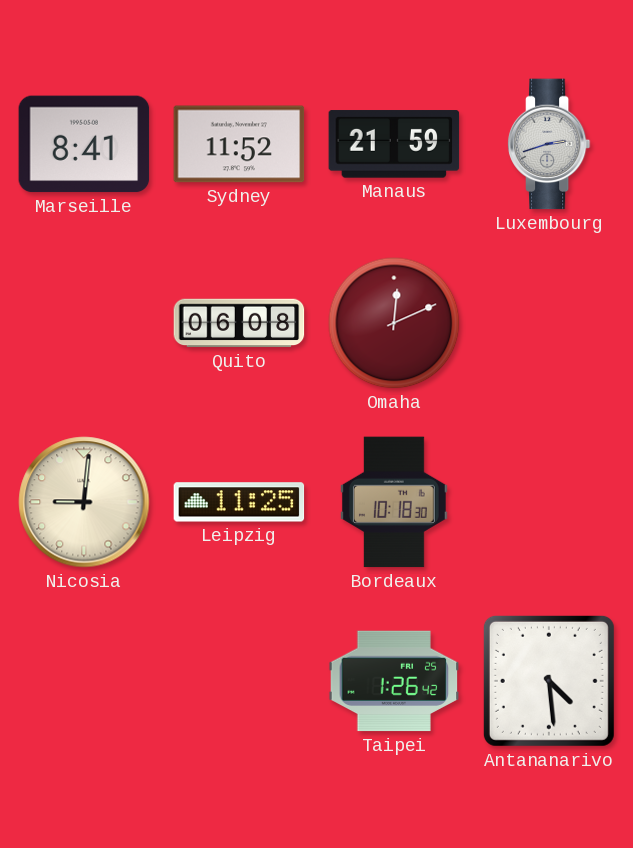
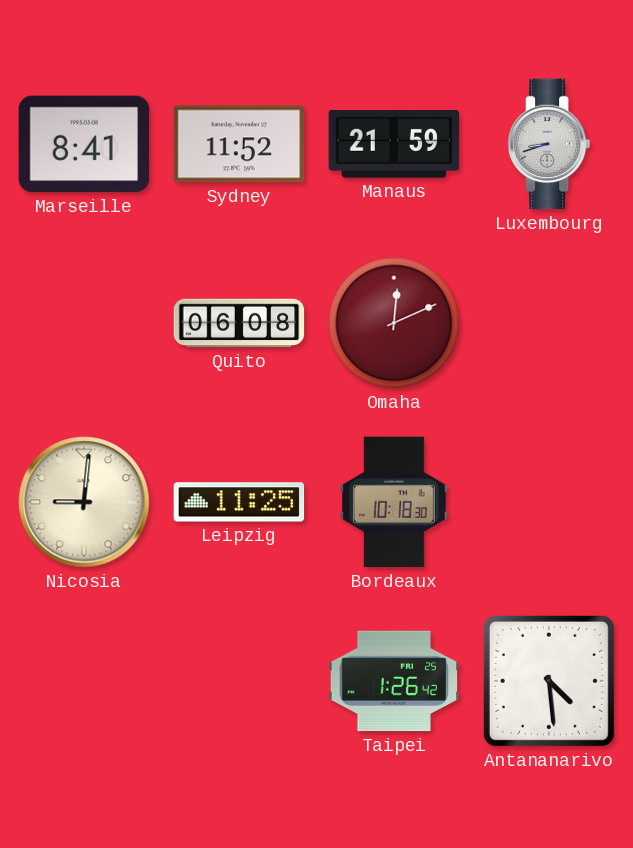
Luxembourg: 2:42 -> 8:42 (549, 144)
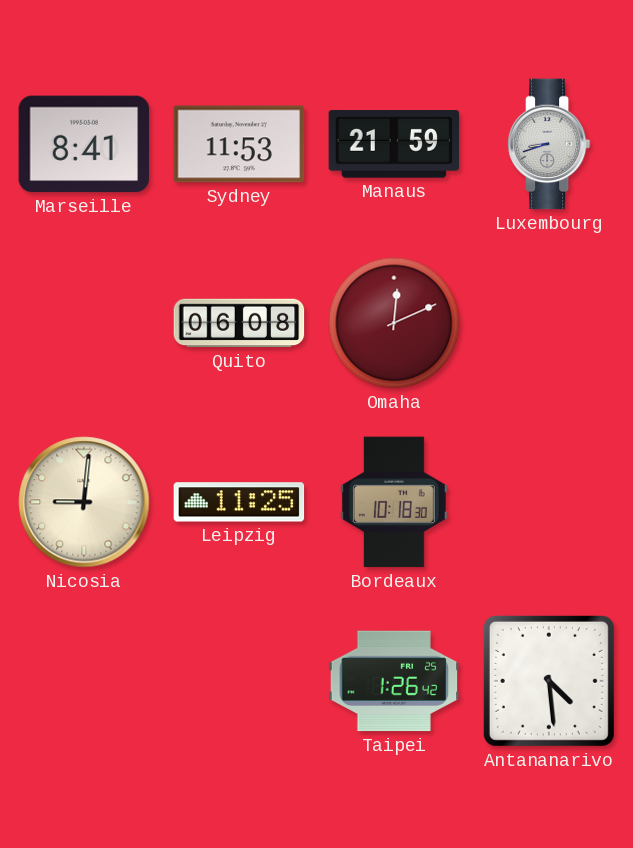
Sydney: 11:52 -> 11:53 (239, 144)
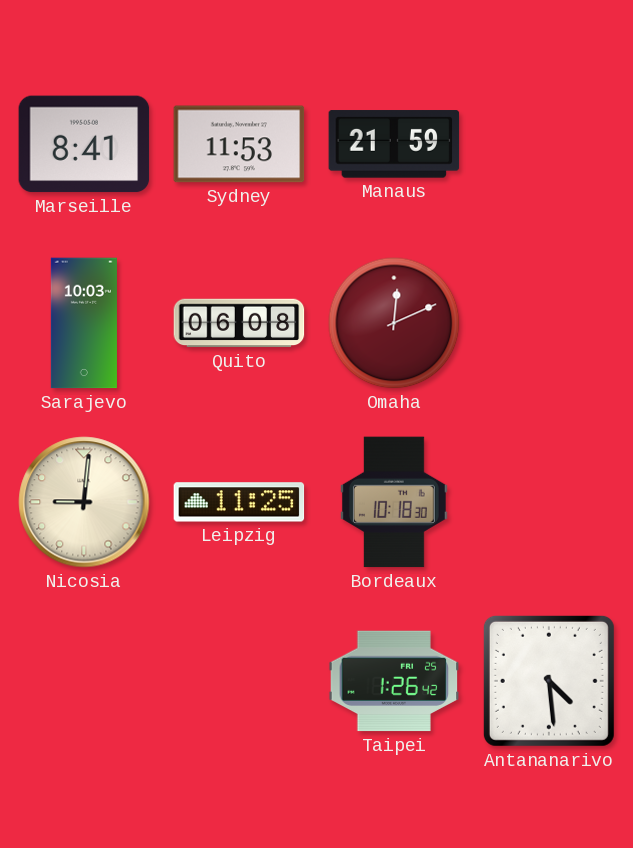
Luxembourg: 8:42 -> none (549, 144)
Sarajevo: none -> 10:03 (84, 323)
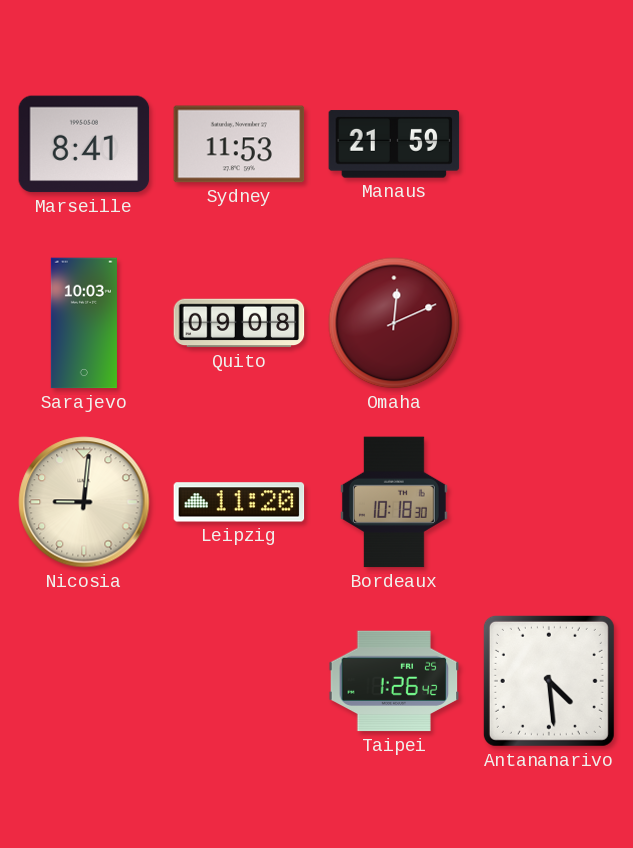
Quito: 06:08 -> 09:08 (239, 323)
Leipzig: 11:25 -> 11:20 (239, 502)
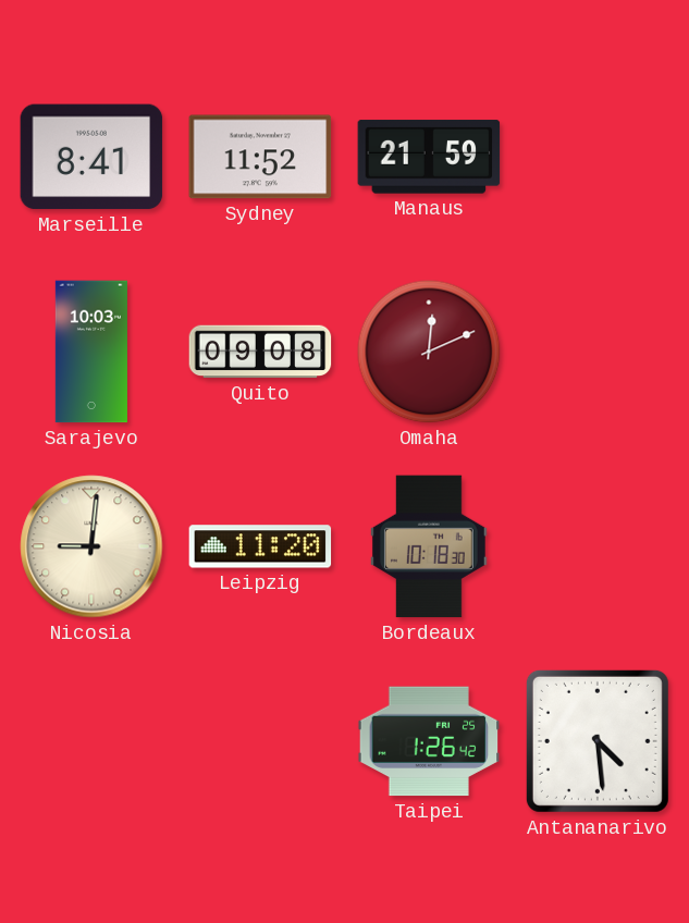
Sydney: 11:53 -> 11:52 (260, 157)
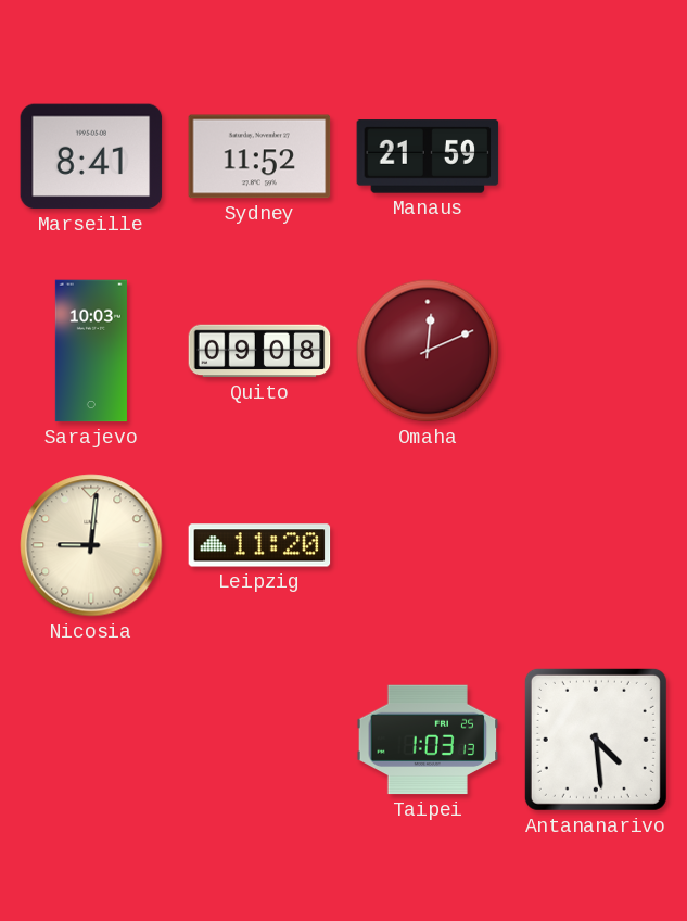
Bordeaux: 10:18 -> none (429, 546)
Taipei: 1:26 -> 1:03 (428, 740)
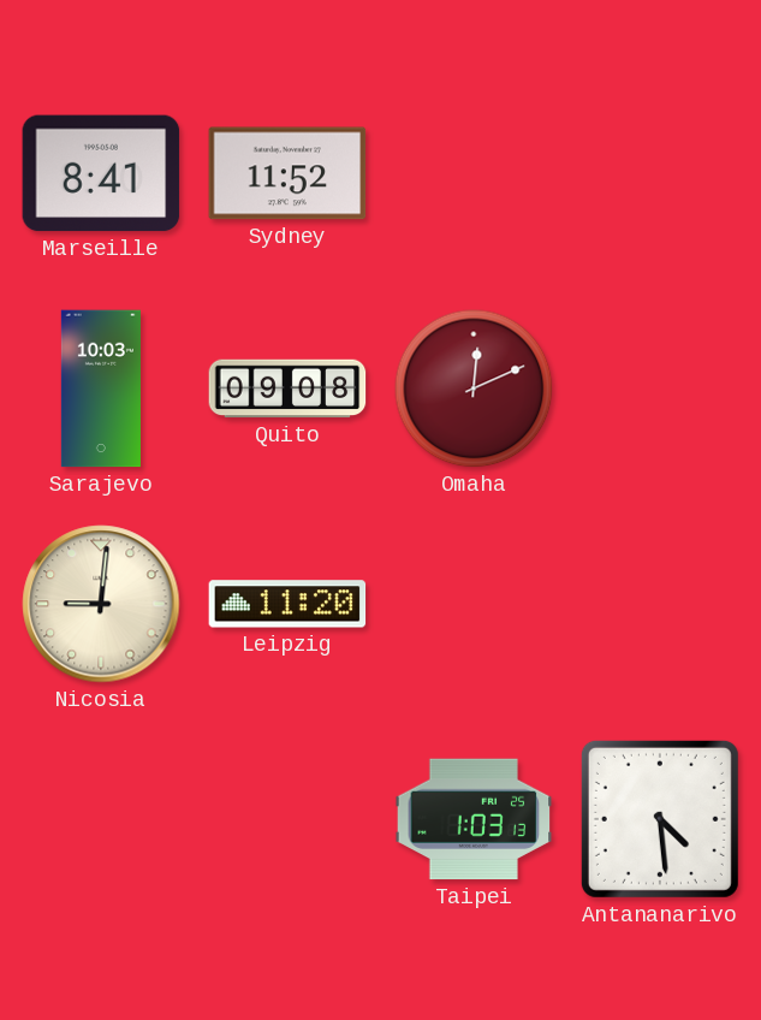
Manaus: 21:59 -> none (428, 156)
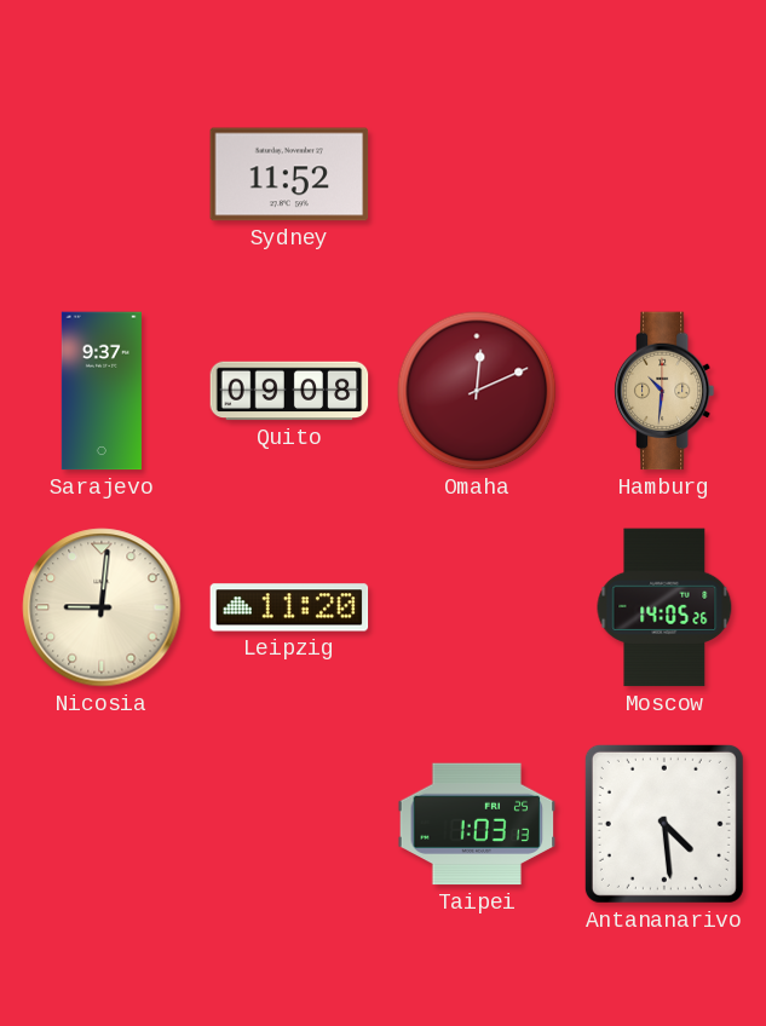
Marseille: 8:41 -> none (101, 173)
Sarajevo: 10:03 -> 9:37 (102, 391)
Hamburg: none -> 10:31 (664, 391)
Moscow: none -> 14:05 (664, 607)
